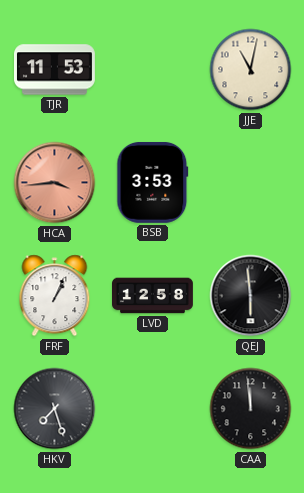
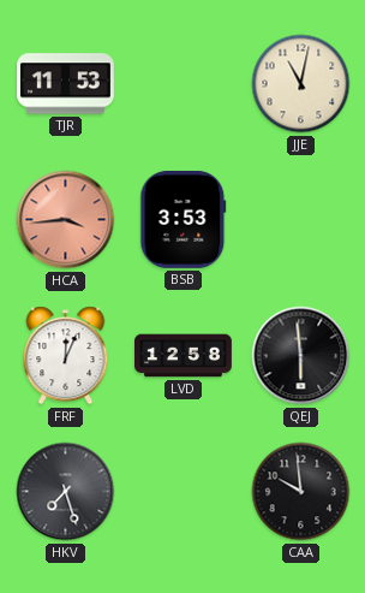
FRF: 1:04 -> 12:04 (66, 356)
CAA: 11:59 -> 9:59 (301, 492)
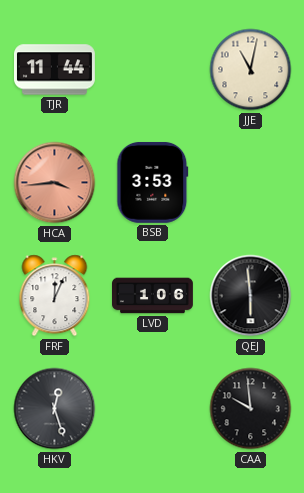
TJR: 11:53 -> 11:44 (55, 70)
LVD: 12:58 -> 1:06 (153, 296)
HKV: 7:27 -> 12:27 (55, 409)
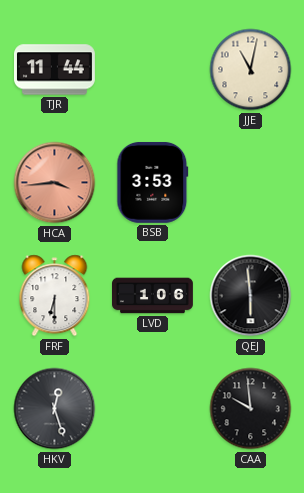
FRF: 12:04 -> 6:30 (55, 296)
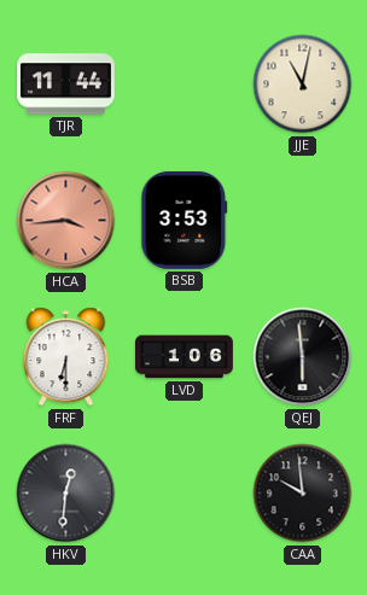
HKV: 12:27 -> 12:31 (66, 494)
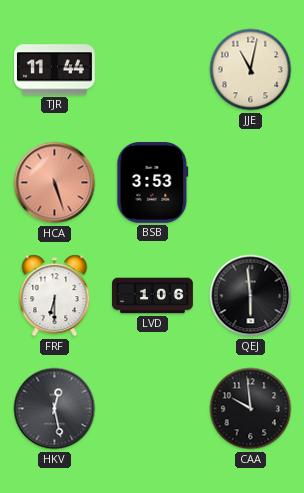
HCA: 3:44 -> 5:27 (55, 183)
HKV: 12:31 -> 12:28 (55, 409)
